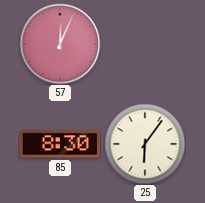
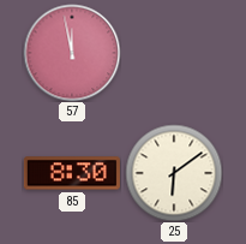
57: 12:04 -> 11:58 (72, 53)
25: 6:06 -> 6:09 (174, 173)
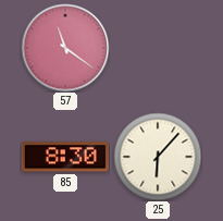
57: 11:58 -> 11:21 (65, 48)
25: 6:09 -> 6:07 (158, 157)
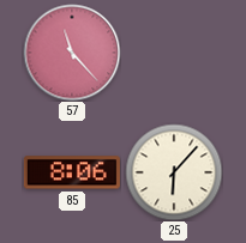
57: 11:21 -> 11:23 (72, 53)
85: 8:30 -> 8:06 (72, 172)
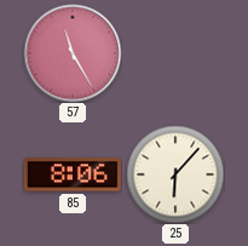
57: 11:23 -> 11:25 (73, 53)
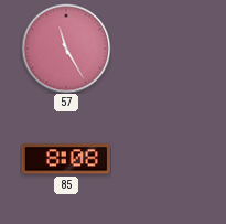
85: 8:06 -> 8:08 (66, 159)
25: 6:07 -> none (175, 175)
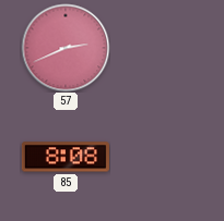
57: 11:25 -> 2:41 (66, 48)
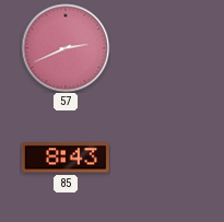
85: 8:08 -> 8:43 (66, 157)
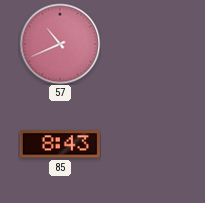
57: 2:41 -> 10:41 (60, 44)
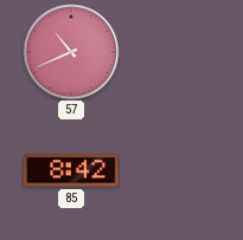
85: 8:43 -> 8:42 (71, 170)
